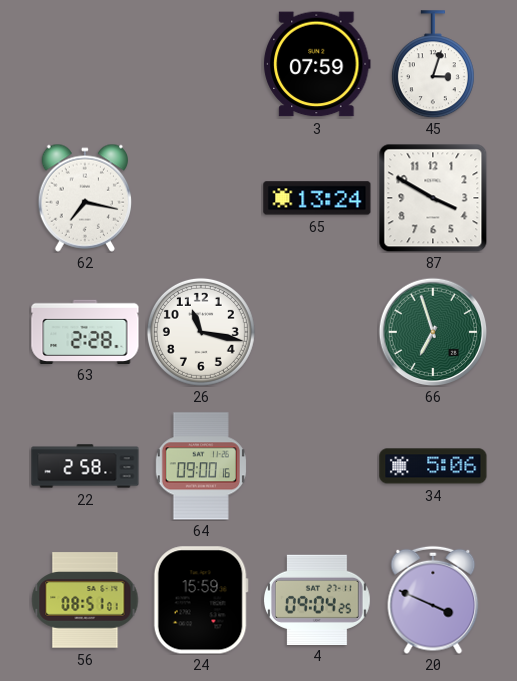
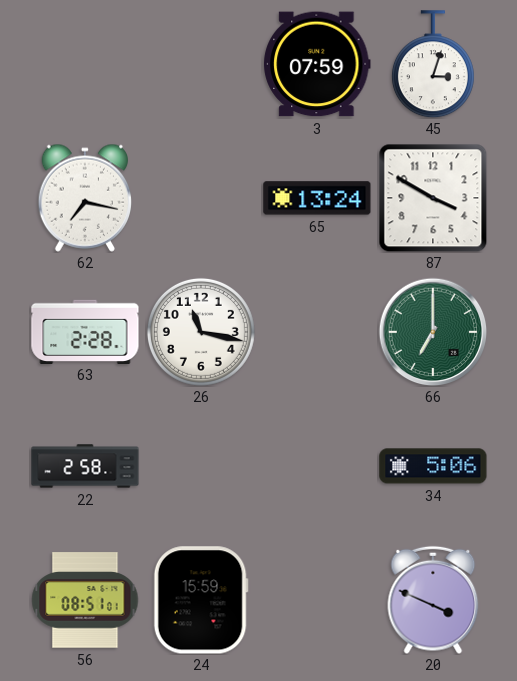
66: 6:57 -> 7:00 (433, 332)
64: 09:00 -> none (201, 466)
4: 09:04 -> none (318, 599)
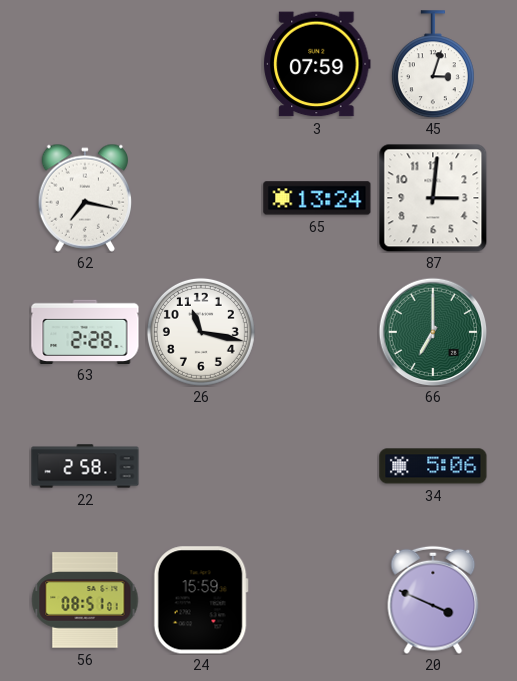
87: 3:50 -> 3:01 (433, 198)
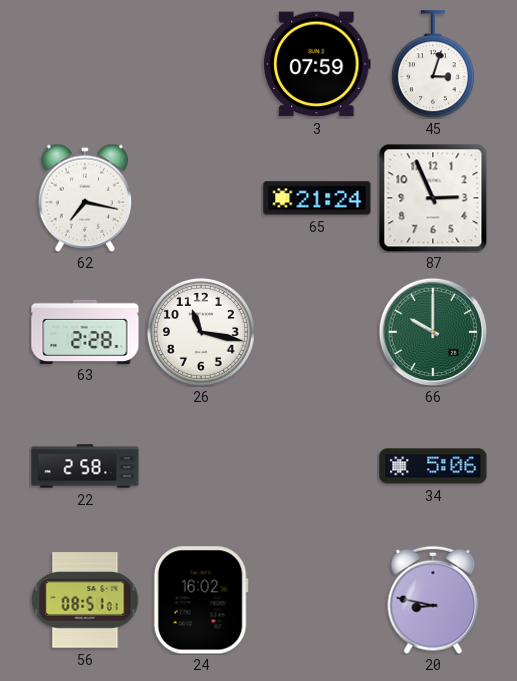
65: 13:24 -> 21:24 (317, 198)
87: 3:01 -> 2:56 (433, 198)
66: 7:00 -> 10:00 (433, 332)
24: 15:59 -> 16:02 (201, 600)
20: 3:49 -> 8:47 (433, 600)
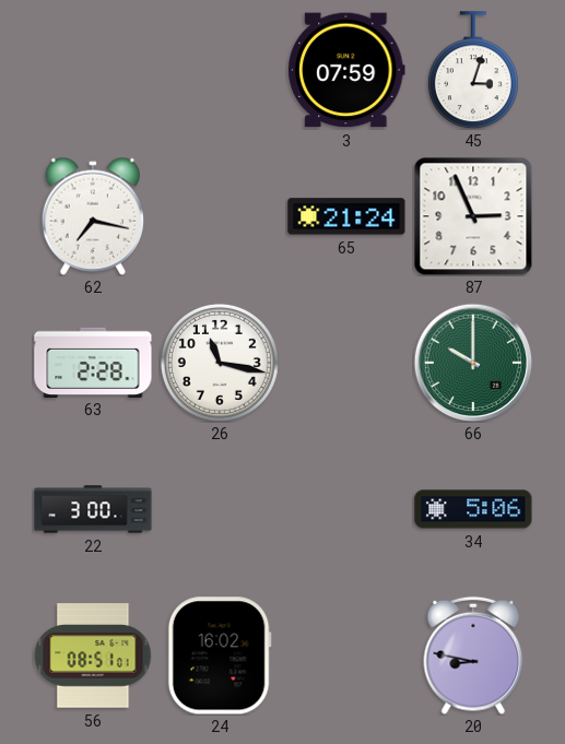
22: 2:58 -> 3:00 (93, 509)
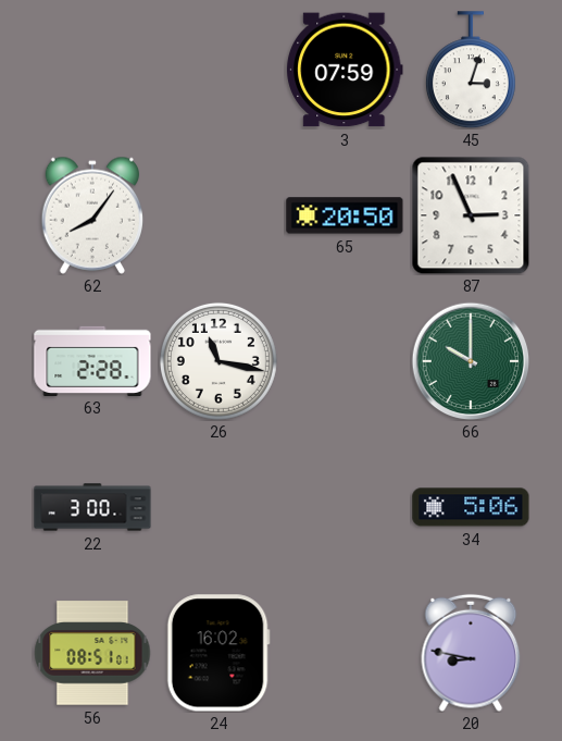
62: 7:17 -> 8:06 (91, 215)
65: 21:24 -> 20:50 (345, 215)
